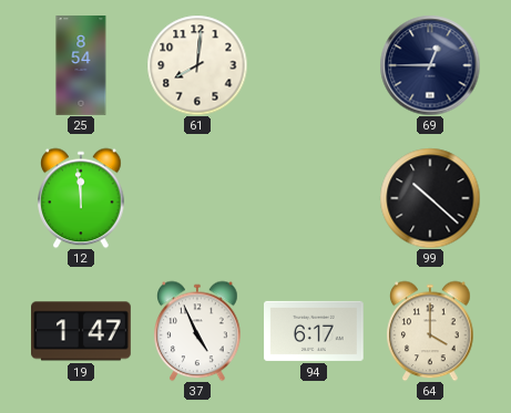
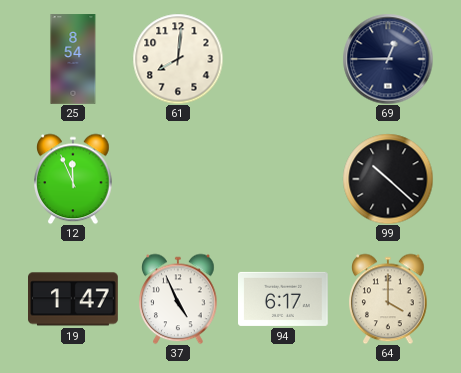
12: 11:59 -> 11:56 (73, 179)
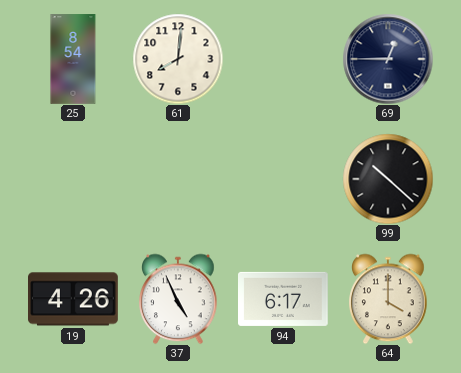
12: 11:56 -> none (73, 179)
19: 1:47 -> 4:26 (74, 299)
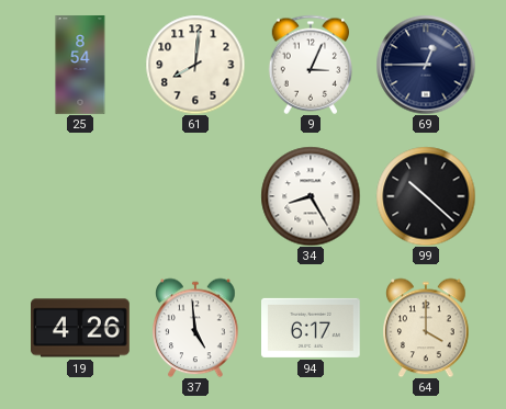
9: none -> 3:04 (310, 65)
34: none -> 8:25 (311, 196)
37: 4:56 -> 4:59 (195, 328)
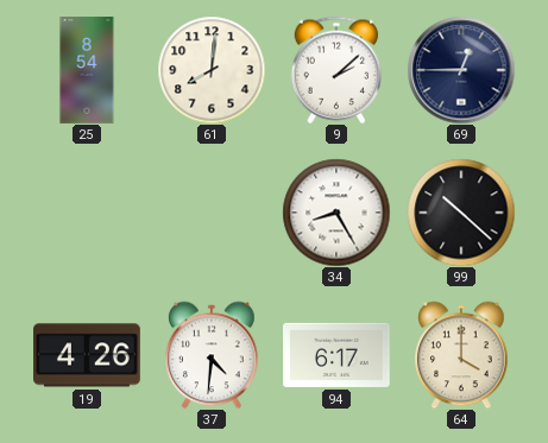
9: 3:04 -> 2:08 (335, 70)
37: 4:59 -> 4:31 (212, 355)
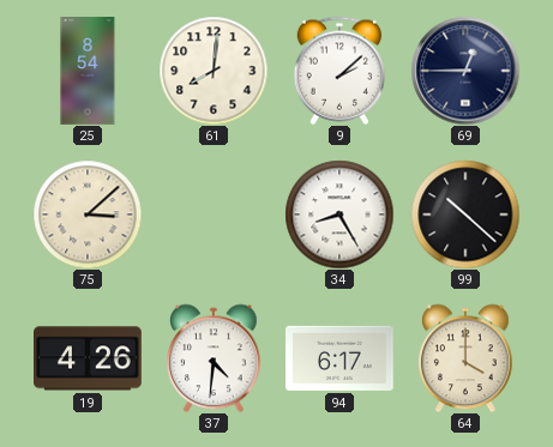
75: none -> 3:08 (88, 215)
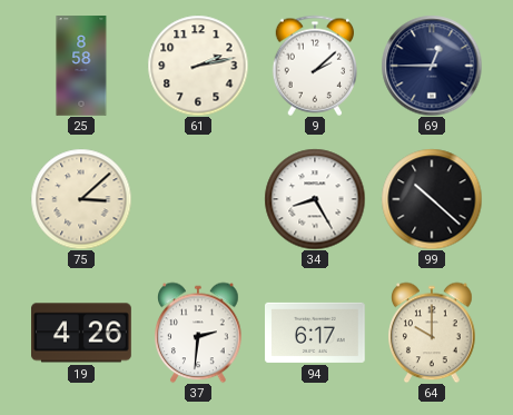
25: 8:54 -> 8:58 (81, 66)
61: 8:01 -> 2:13 (198, 66)
37: 4:31 -> 2:31 (198, 333)
64: 4:00 -> 10:00 (432, 333)
